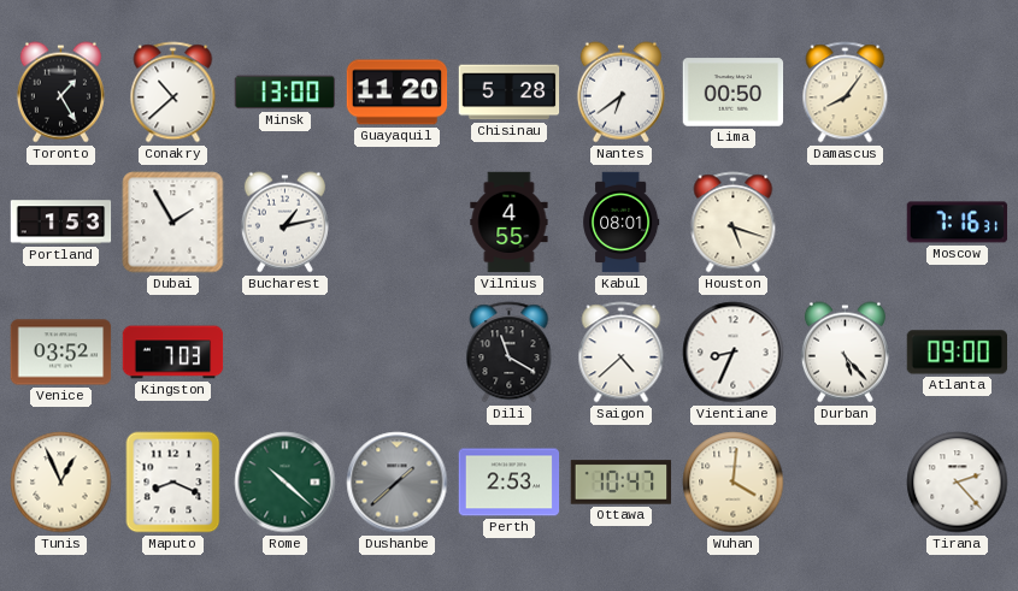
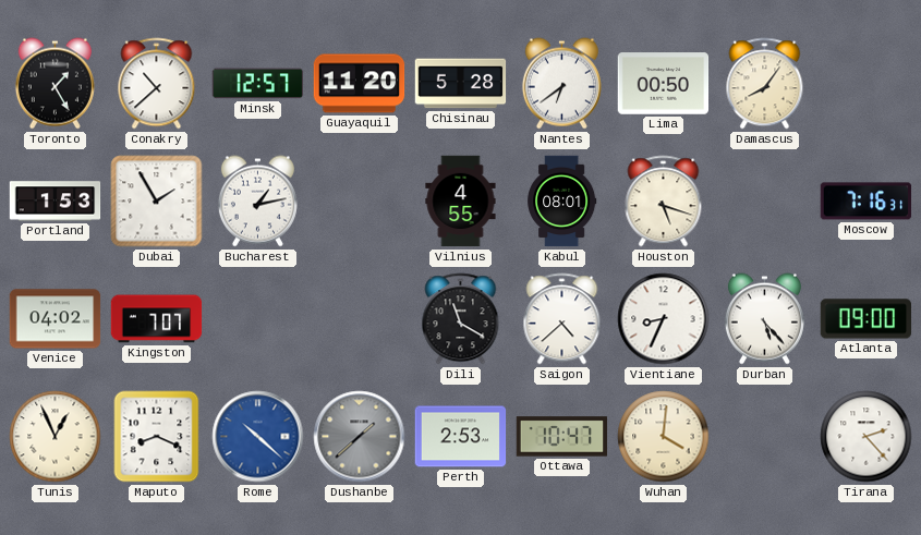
Minsk: 13:00 -> 12:57 (258, 84)
Venice: 03:52 -> 04:02 (56, 319)
Kingston: 7:03 -> 7:07 (157, 319)
Rome dial: green -> blue (258, 437)
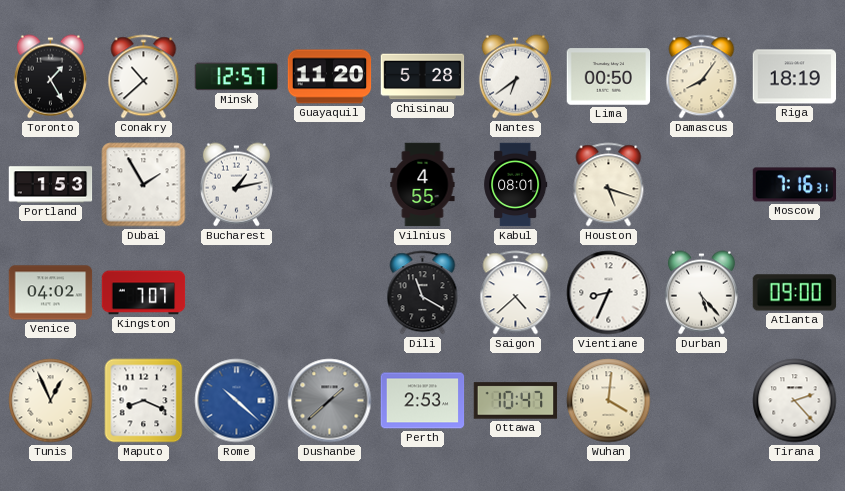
Riga: none -> 18:19 (795, 77)
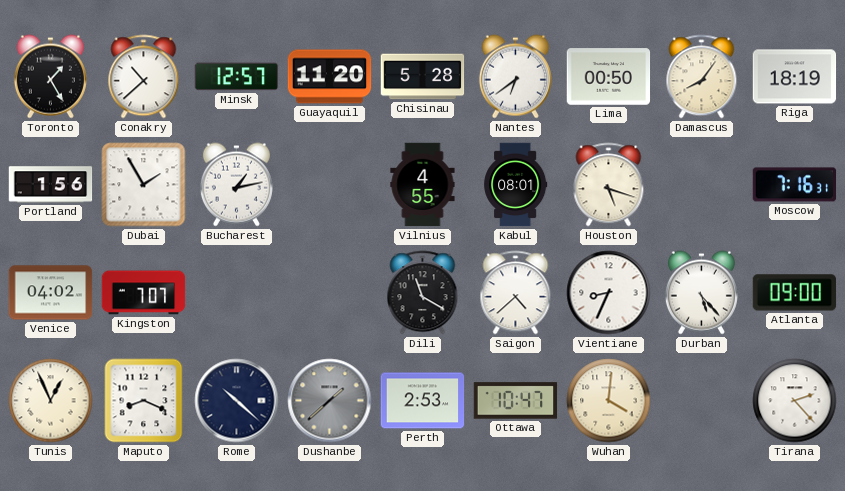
Portland: 1:53 -> 1:56 (51, 185)
Rome dial: blue -> navy (237, 401)
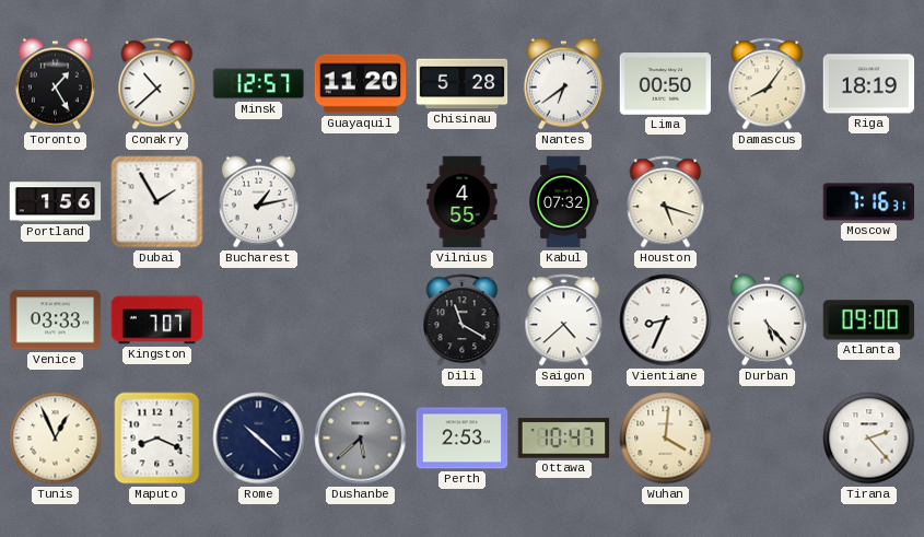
Kabul: 08:01 -> 07:32 (564, 202)
Venice: 04:02 -> 03:33 (56, 320)
Dushanbe: 1:38 -> 5:38 (361, 439)
